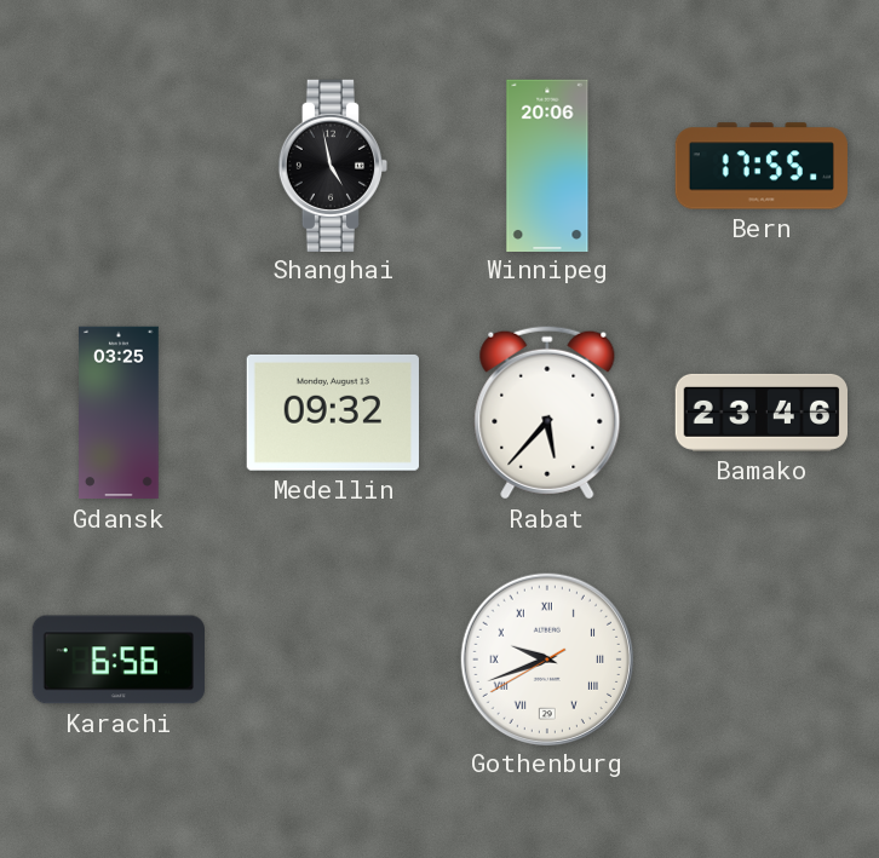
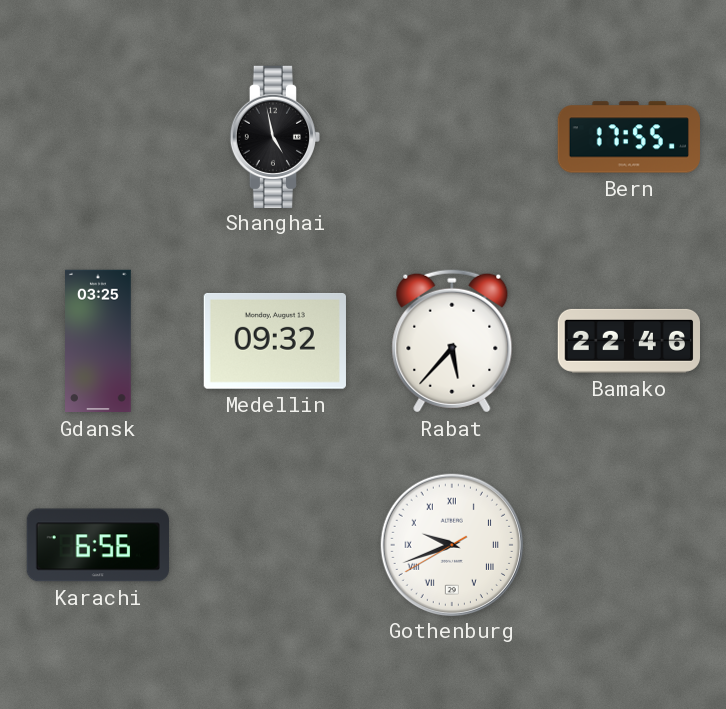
Winnipeg: 20:06 -> none (547, 165)
Bamako: 23:46 -> 22:46 (628, 341)
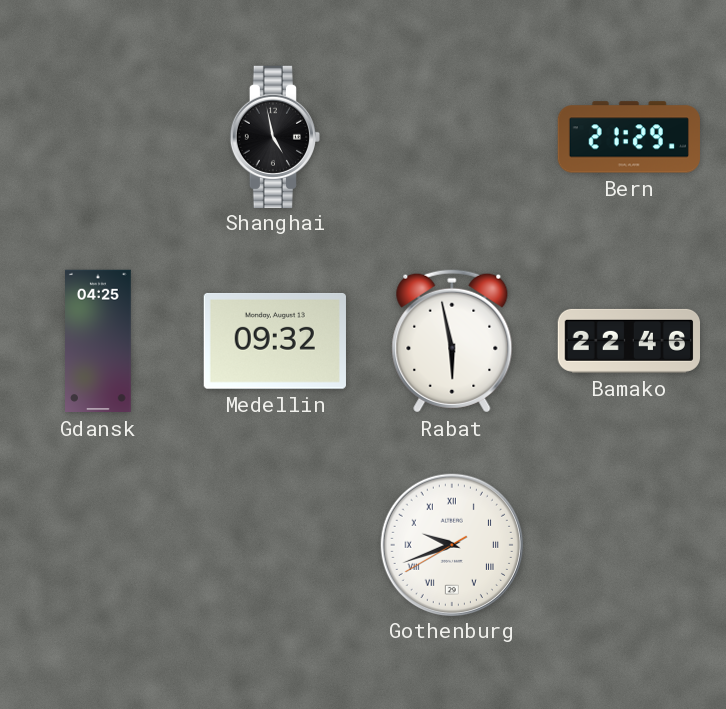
Bern: 17:55 -> 21:29 (629, 137)
Gdansk: 03:25 -> 04:25 (99, 341)
Rabat: 5:37 -> 5:58 (452, 341)
Karachi: 6:56 -> none (98, 545)
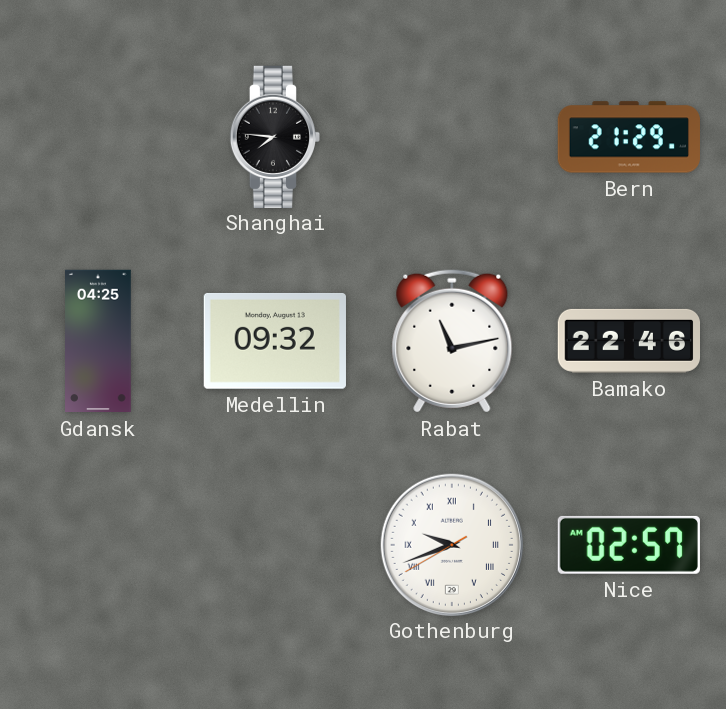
Shanghai: 4:58 -> 7:46 (274, 136)
Rabat: 5:58 -> 11:13 (452, 341)
Nice: none -> 02:57 (629, 545)
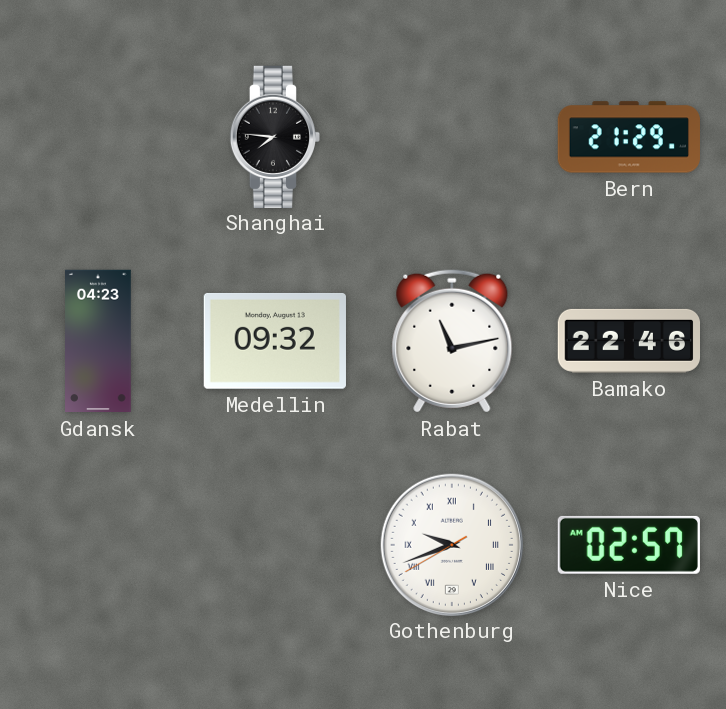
Gdansk: 04:25 -> 04:23 (99, 341)
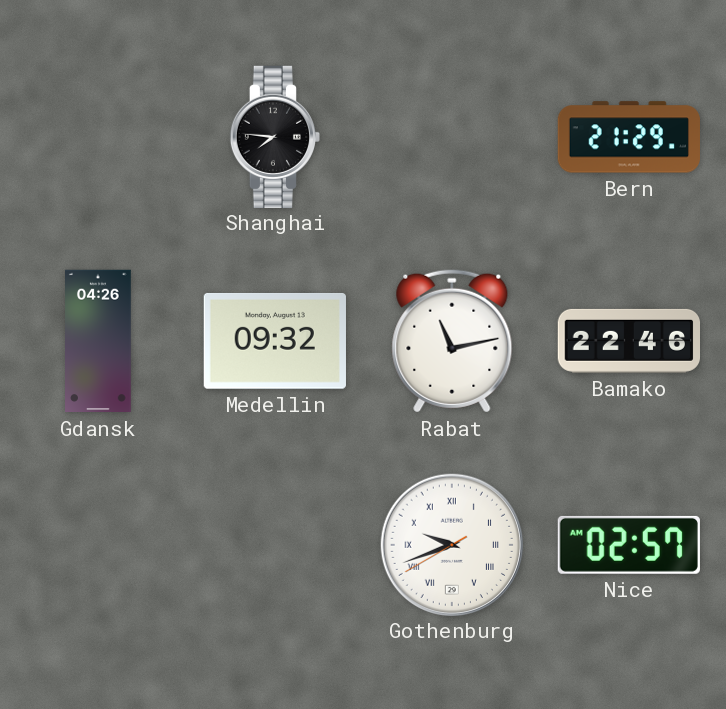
Gdansk: 04:23 -> 04:26 (99, 341)
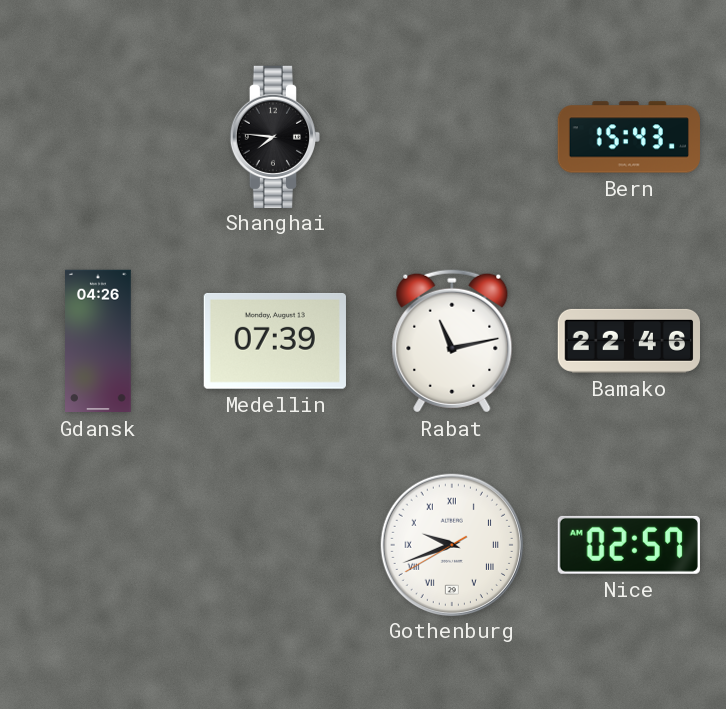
Bern: 21:29 -> 15:43 (629, 137)
Medellin: 09:32 -> 07:39 (275, 341)
